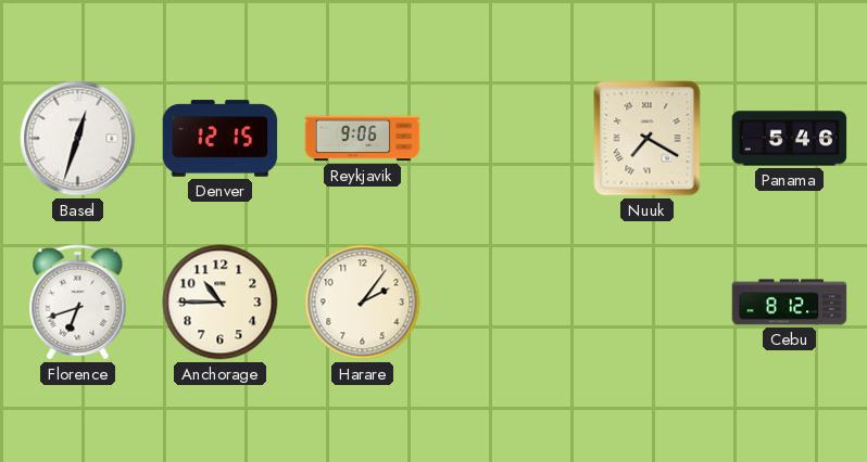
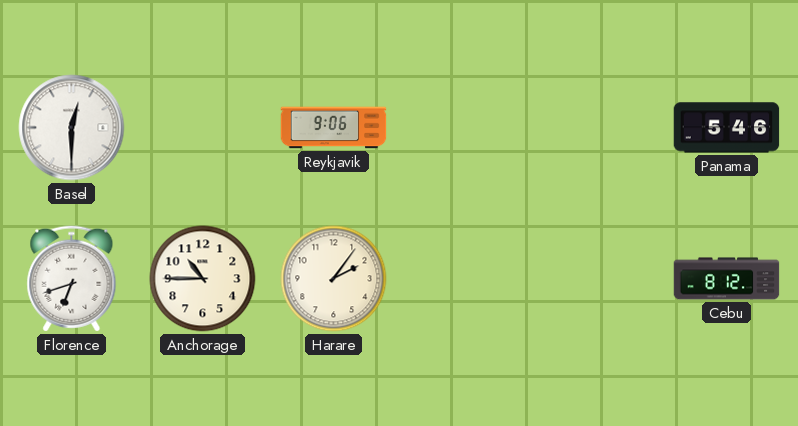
Basel: 12:33 -> 12:30 (72, 128)
Denver: 12:15 -> none (221, 139)
Nuuk: 7:20 -> none (648, 139)
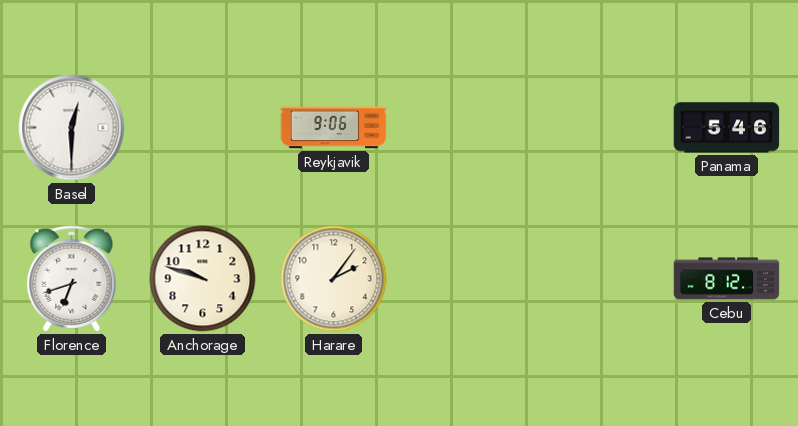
Anchorage: 10:45 -> 9:48 (203, 279)
